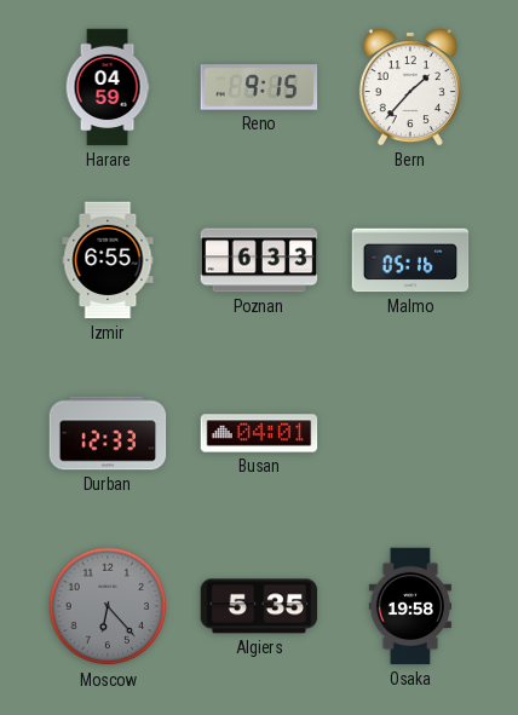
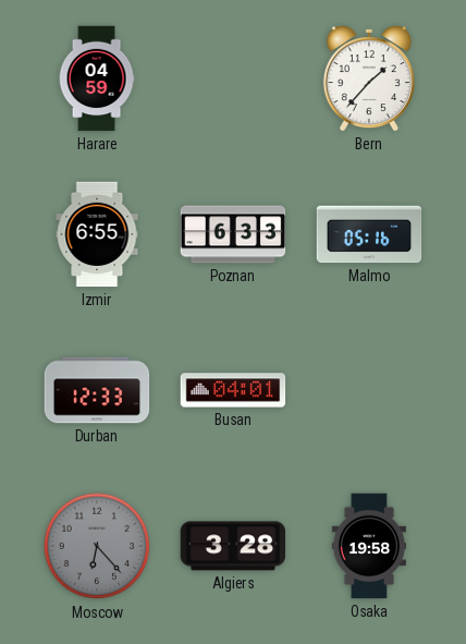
Reno: 9:15 -> none (259, 87)
Algiers: 5:35 -> 3:28 (233, 546)
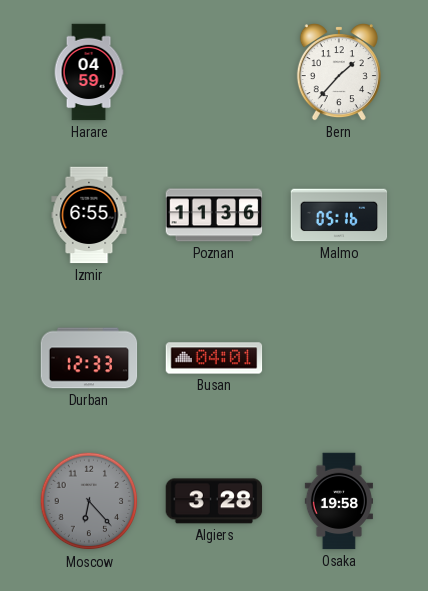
Poznan: 6:33 -> 11:36 (214, 215)
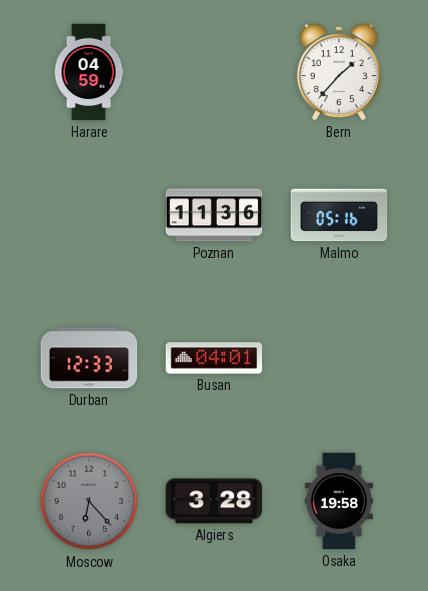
Izmir: 6:55 -> none (89, 215)
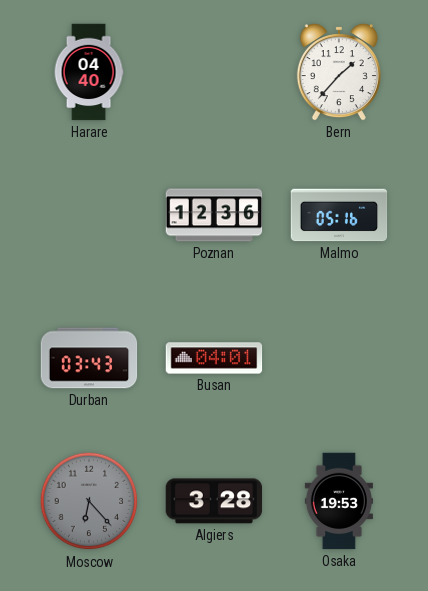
Harare: 04:59 -> 04:40 (89, 72)
Poznan: 11:36 -> 12:36 (214, 215)
Durban: 12:33 -> 03:43 (89, 358)
Osaka: 19:58 -> 19:53 (338, 501)
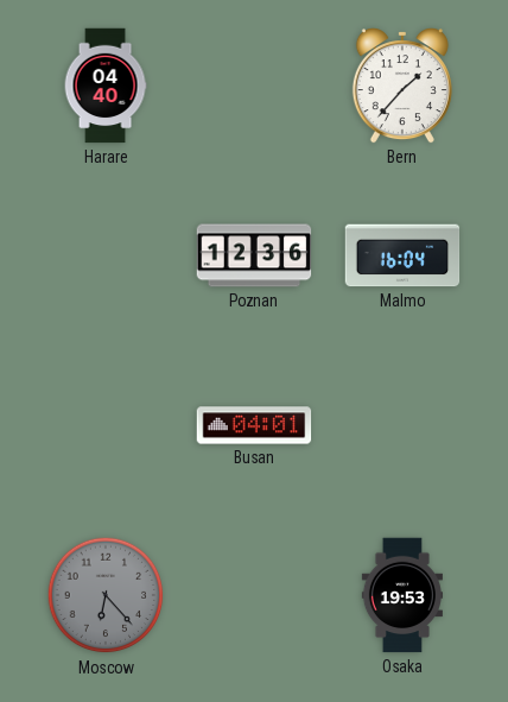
Malmo: 05:16 -> 16:04 (402, 255)
Durban: 03:43 -> none (89, 358)
Algiers: 3:28 -> none (214, 501)
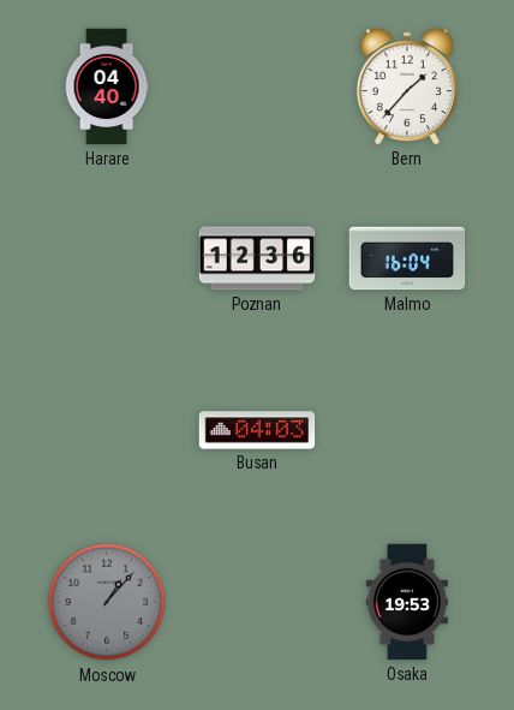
Busan: 04:01 -> 04:03 (257, 430)
Moscow: 6:23 -> 1:07 (107, 602)
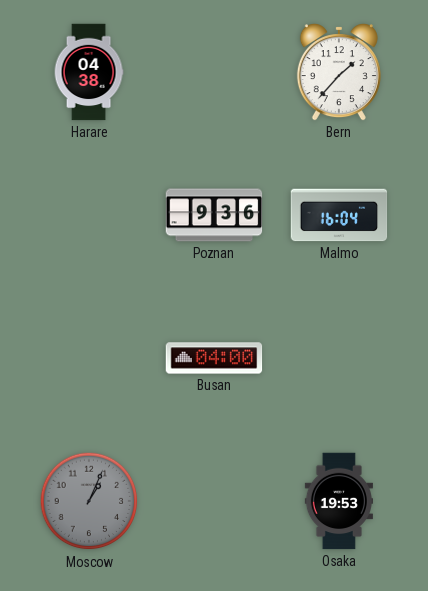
Harare: 04:40 -> 04:38 (89, 72)
Poznan: 12:36 -> 9:36 (214, 215)
Busan: 04:03 -> 04:00 (214, 358)
Moscow: 1:07 -> 1:04 (89, 501)
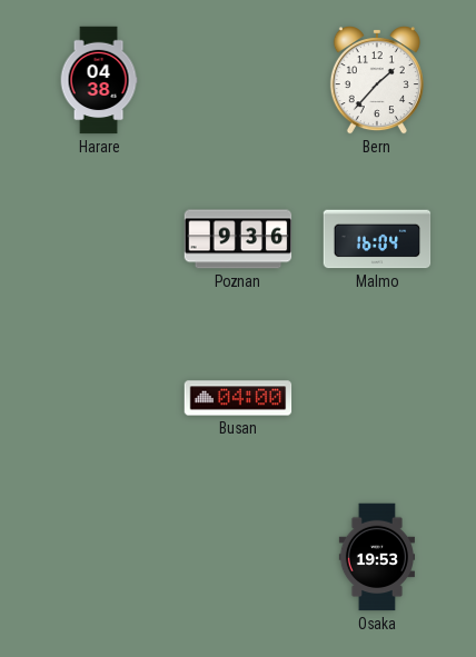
Moscow: 1:04 -> none (89, 501)
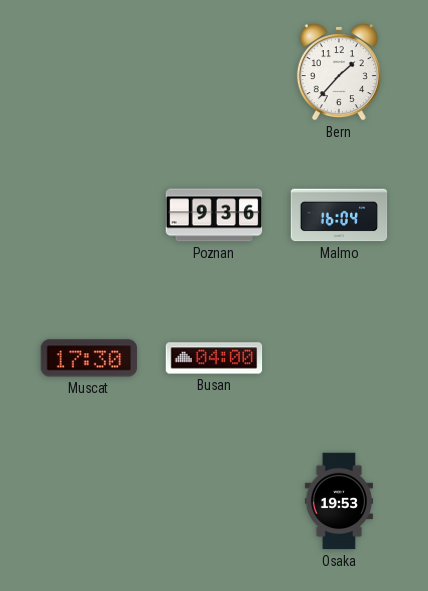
Harare: 04:38 -> none (99, 80)
Muscat: none -> 17:30 (89, 358)
